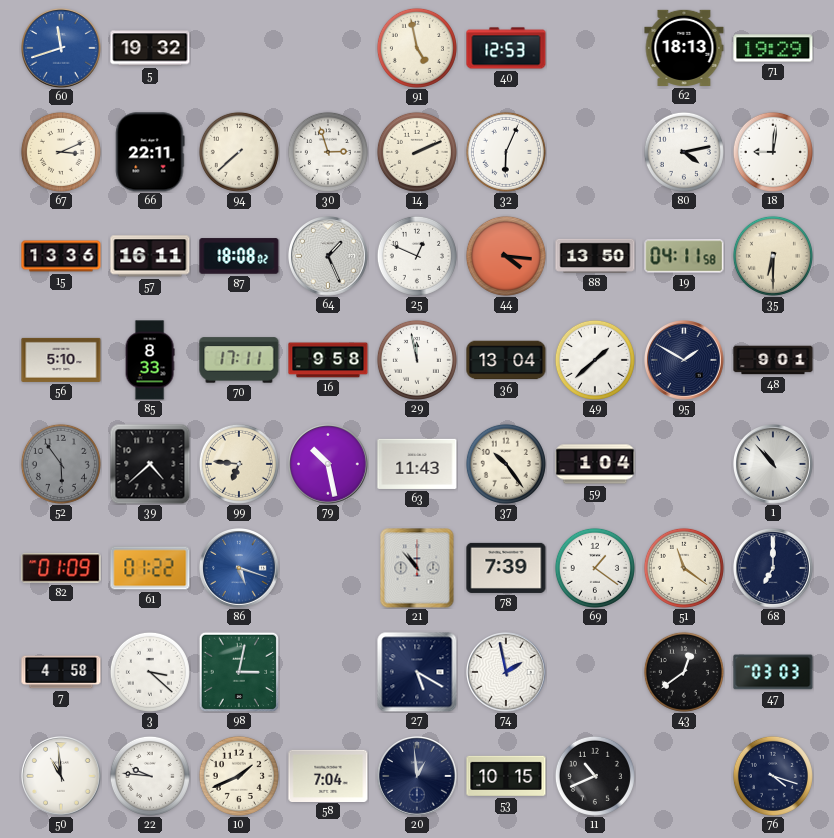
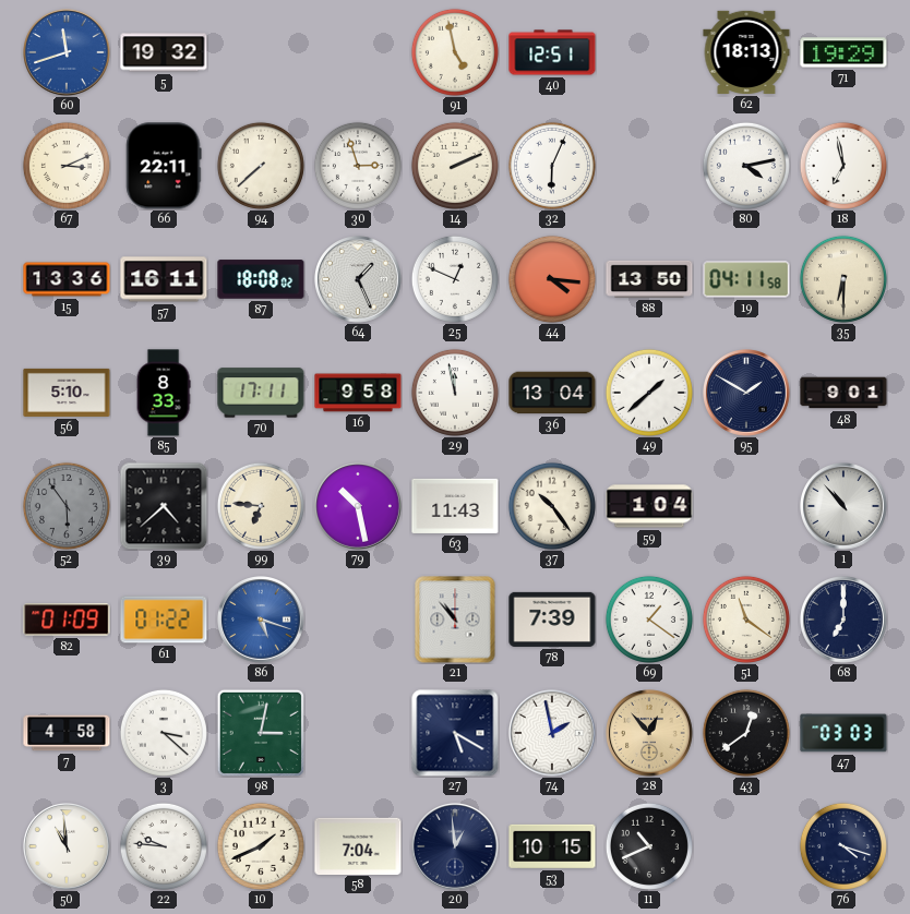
40: 12:53 -> 12:51 (552, 52)
18: 9:01 -> 6:58 (843, 166)
28: none -> 12:53 (650, 734)
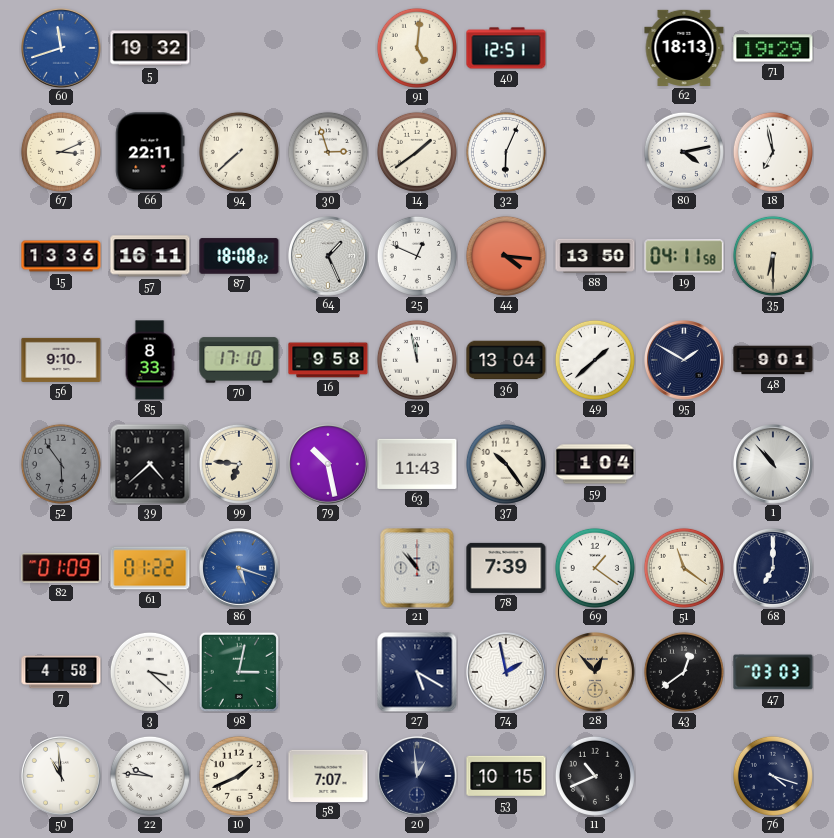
91: 4:58 -> 5:01 (417, 48)
14: 2:11 -> 1:39 (417, 152)
56: 5:10 -> 9:10 (61, 360)
70: 17:11 -> 17:10 (239, 360)
58: 7:04 -> 7:07 (328, 775)
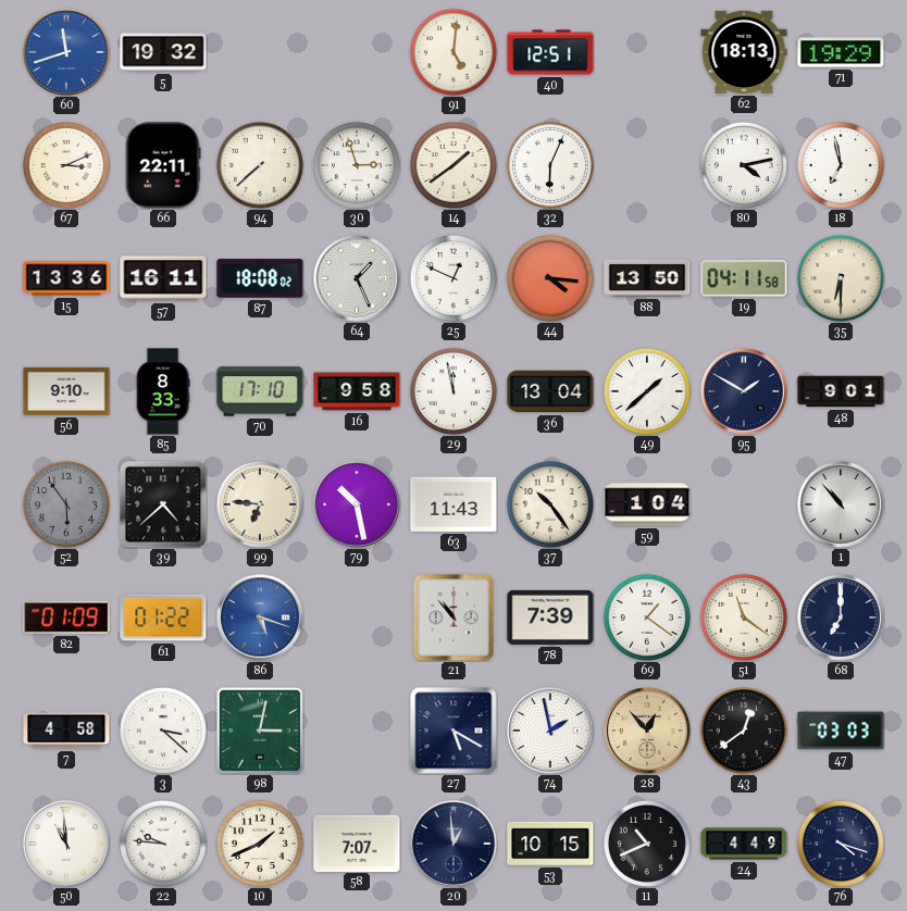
24: none -> 4:49 (744, 844)
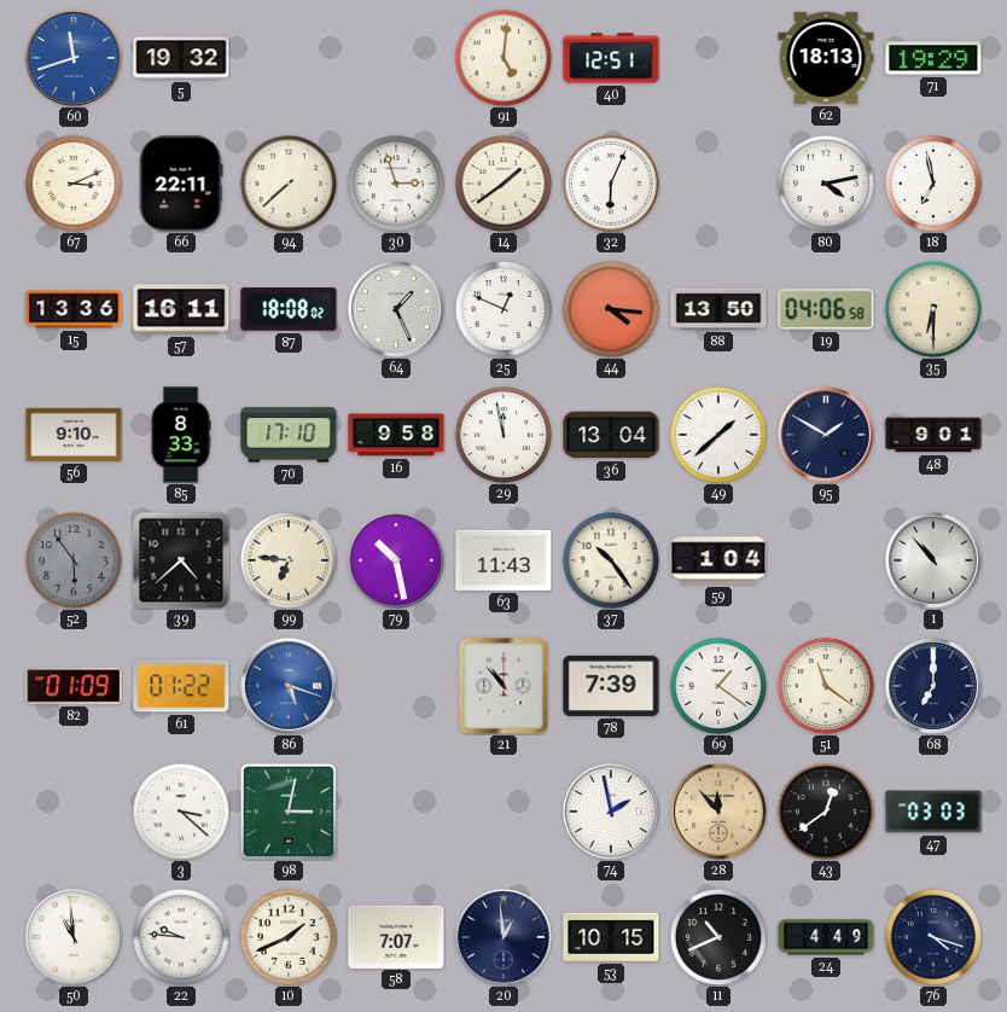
19: 04:11 -> 04:06 (826, 309)
7: 4:58 -> none (66, 731)
27: 5:20 -> none (453, 731)
28: 12:53 -> 11:53 (720, 813)
